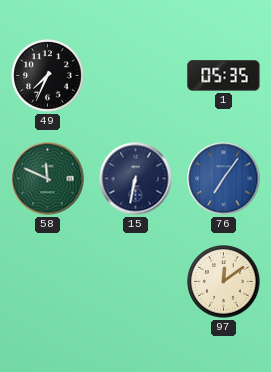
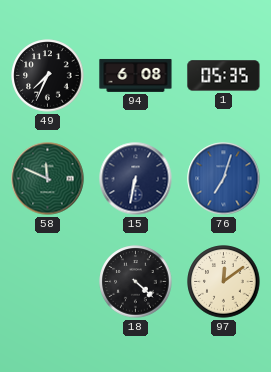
94: none -> 6:08 (136, 75)
76: 7:06 -> 7:03 (224, 179)
18: none -> 4:22 (136, 282)
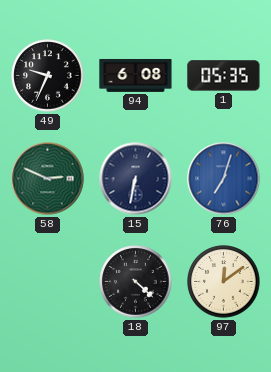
49: 7:34 -> 9:34 (48, 76)
58: 11:49 -> 2:49 (48, 179)
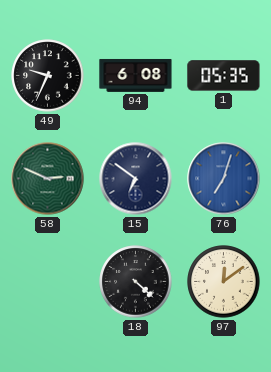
15: 6:32 -> 6:51 (136, 179)
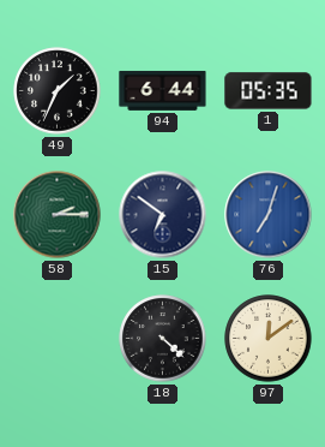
49: 9:34 -> 1:34 (58, 91)
94: 6:08 -> 6:44 (163, 90)
58: 2:49 -> 2:15 (58, 215)
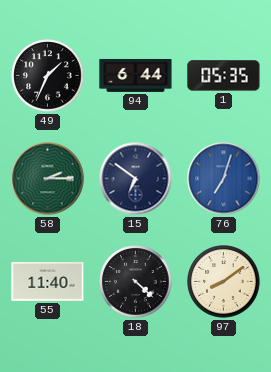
55: none -> 11:40 (48, 281)
97: 12:09 -> 8:09 (224, 282)
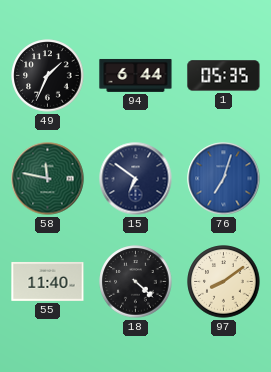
58: 2:15 -> 11:47 (48, 179)
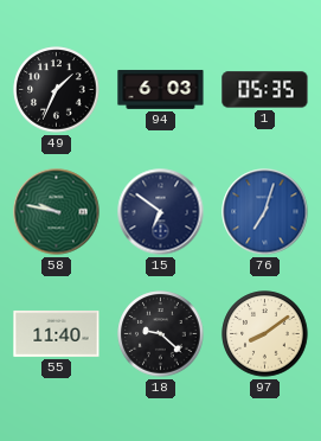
94: 6:44 -> 6:03 (161, 89)
58: 11:47 -> 9:47 (57, 212)
18: 4:22 -> 9:22 (161, 334)
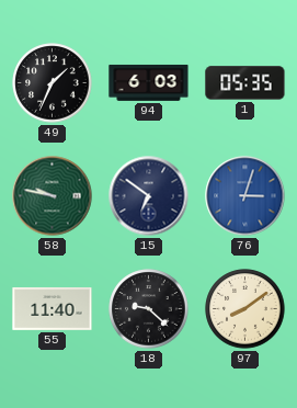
76: 7:03 -> 3:03 (245, 196)
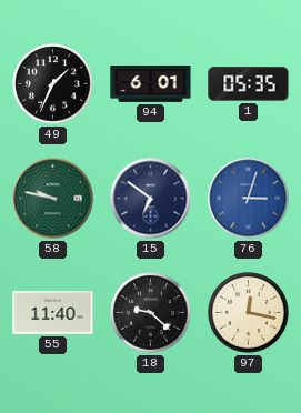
94: 6:03 -> 6:01 (151, 83)
97: 8:09 -> 12:17 (249, 313)
